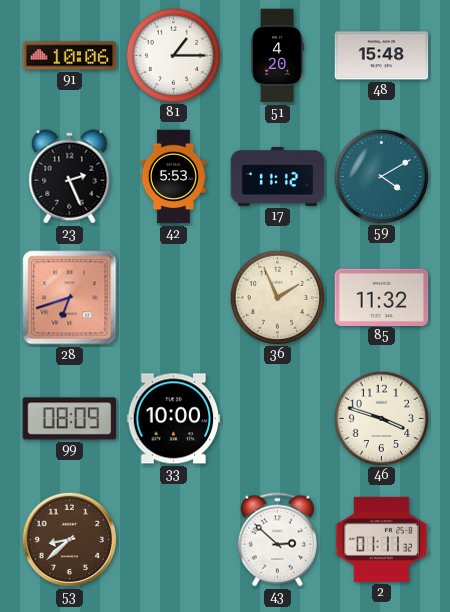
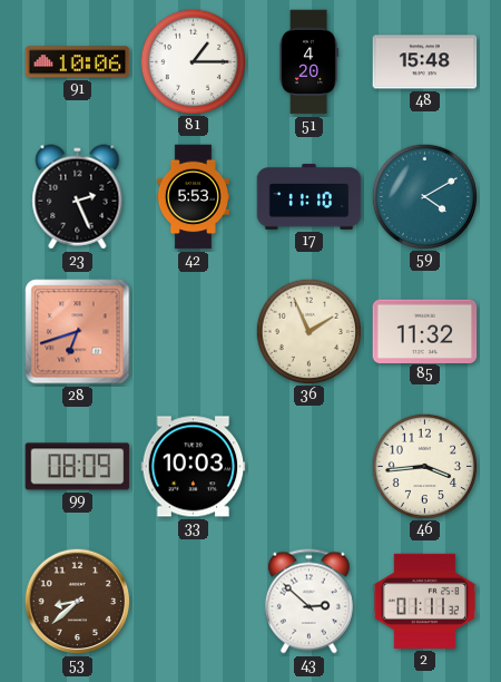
17: 11:12 -> 11:10 (310, 197)
33: 10:00 -> 10:03 (194, 467)
46: 3:48 -> 3:44 (424, 466)
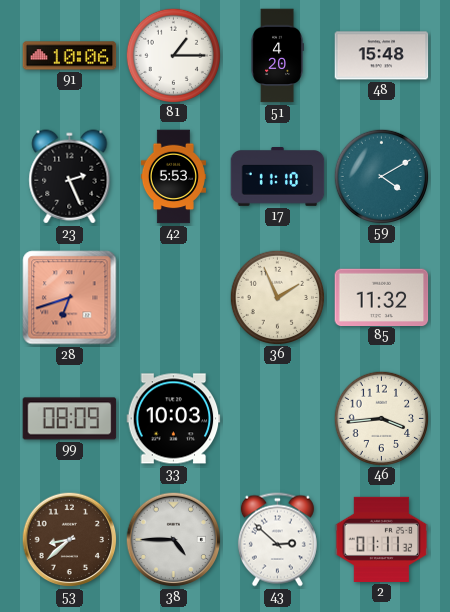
38: none -> 4:45 (174, 540)
